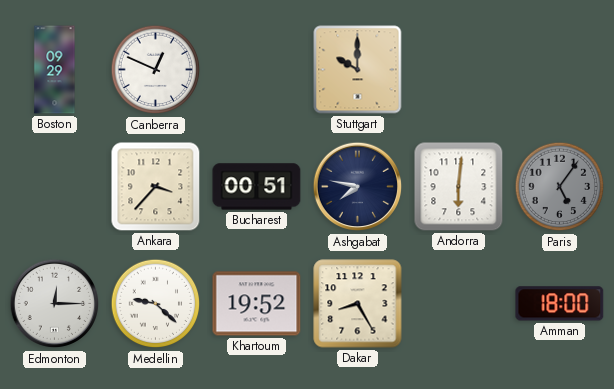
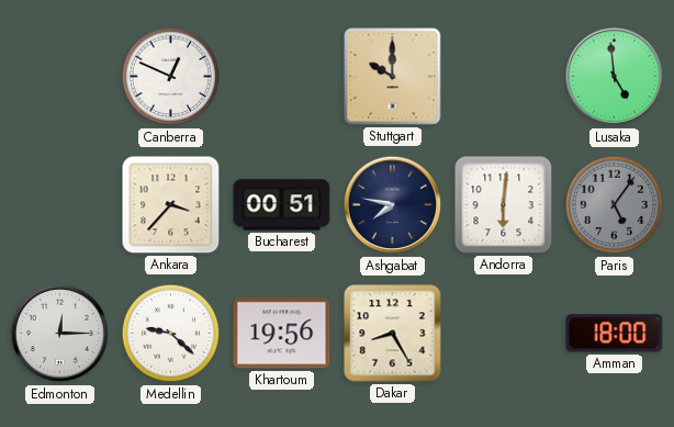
Boston: 09:29 -> none (55, 70)
Lusaka: none -> 4:59 (615, 77)
Khartoum: 19:52 -> 19:56 (282, 334)
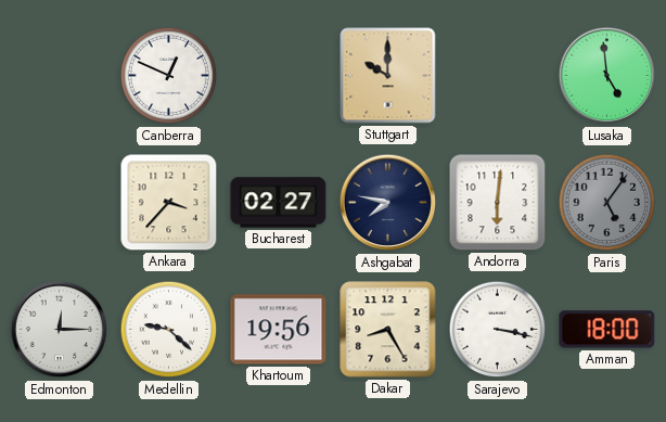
Bucharest: 00:51 -> 02:27 (279, 203)
Sarajevo: none -> 3:17 (498, 330)
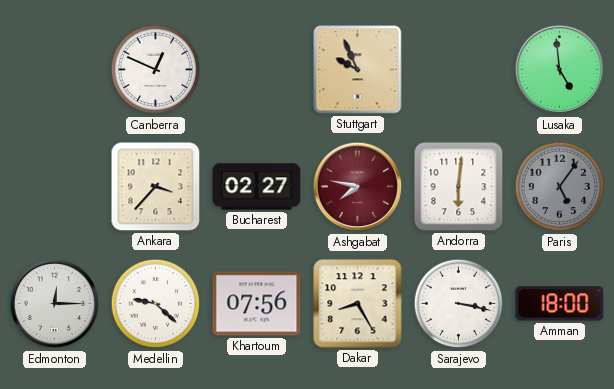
Stuttgart: 10:00 -> 9:56 (358, 70)
Ashgabat dial: navy -> burgundy (358, 187)
Khartoum: 19:56 -> 07:56 (257, 304)
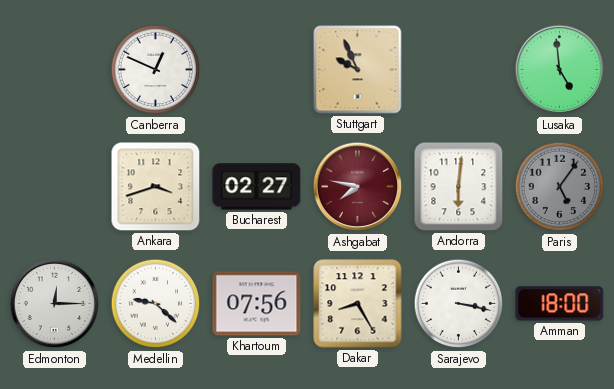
Ankara: 3:37 -> 3:42 (156, 187)
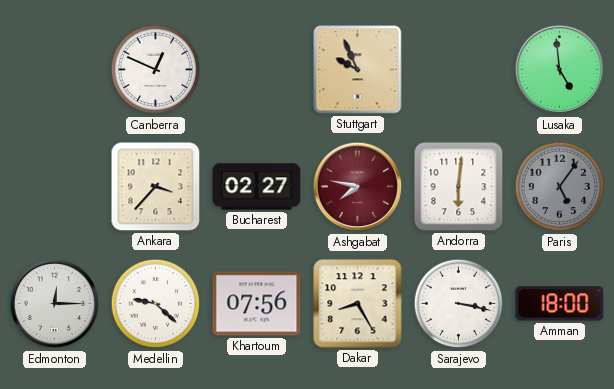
Ankara: 3:42 -> 3:37 (156, 187)
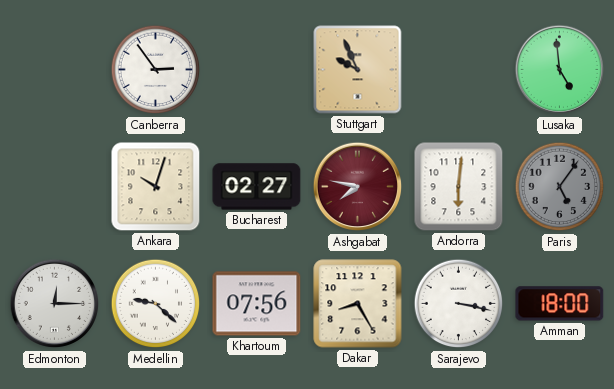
Canberra: 12:49 -> 2:54 (156, 70)
Ankara: 3:37 -> 10:03 (156, 187)
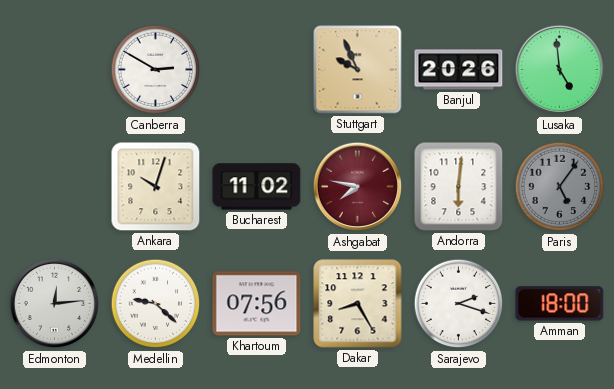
Canberra: 2:54 -> 2:50 (156, 70)
Banjul: none -> 20:26 (459, 70)
Bucharest: 02:27 -> 11:02 (257, 187)
Edmonton: 12:15 -> 12:14 (55, 304)
Sarajevo: 3:17 -> 2:18 (459, 304)
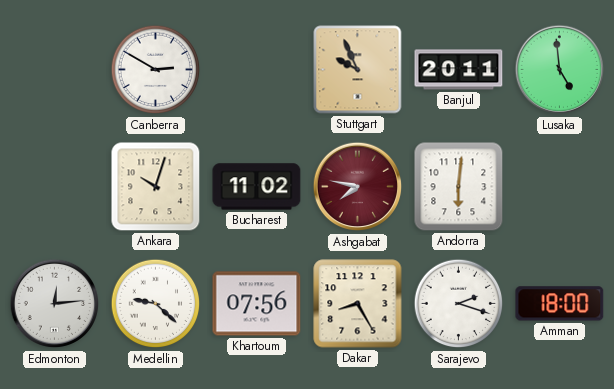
Banjul: 20:26 -> 20:11 (459, 70)
Paris: 5:06 -> none (560, 187)
